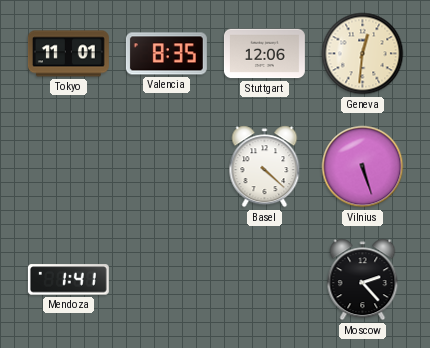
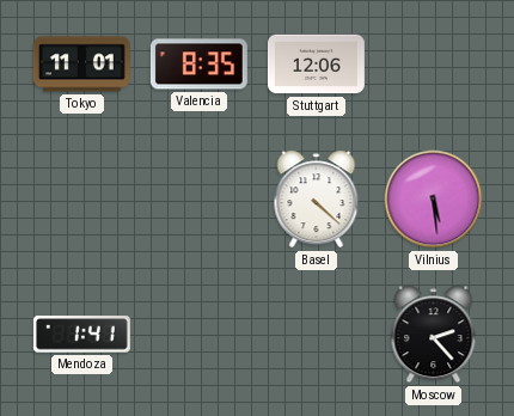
Geneva: 12:31 -> none (363, 54)
Vilnius: 5:27 -> 5:29 (434, 200)
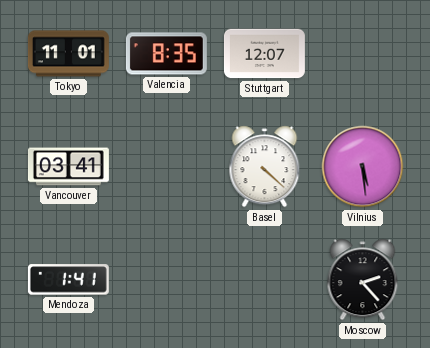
Stuttgart: 12:06 -> 12:07 (264, 54)
Vancouver: none -> 03:41 (68, 167)
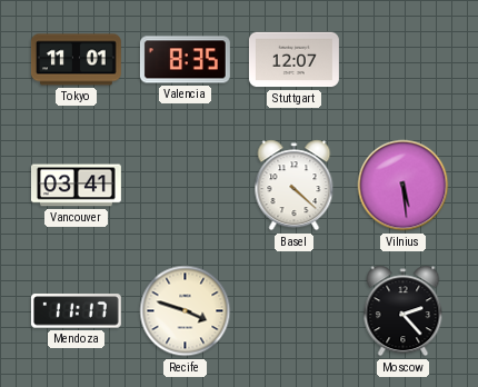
Mendoza: 1:41 -> 11:17 (76, 311)
Recife: none -> 3:48 (186, 311)
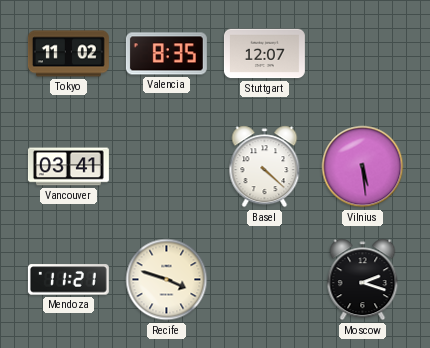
Tokyo: 11:01 -> 11:02 (68, 54)
Mendoza: 11:17 -> 11:21 (68, 280)
Moscow: 2:23 -> 2:18 (363, 280)
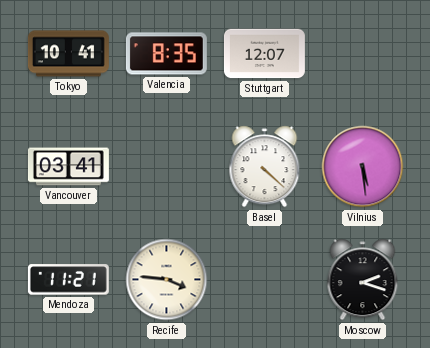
Tokyo: 11:02 -> 10:41 (68, 54)
Recife: 3:48 -> 3:46 (167, 280)
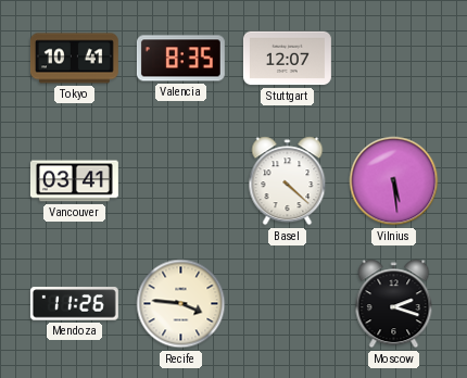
Mendoza: 11:21 -> 11:26 (74, 304)
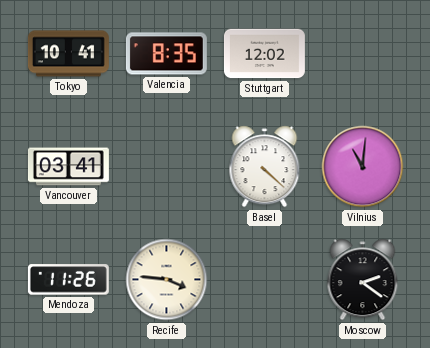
Stuttgart: 12:07 -> 12:02 (264, 54)
Vilnius: 5:29 -> 11:01 (363, 167)
Moscow: 2:18 -> 2:21 (363, 280)
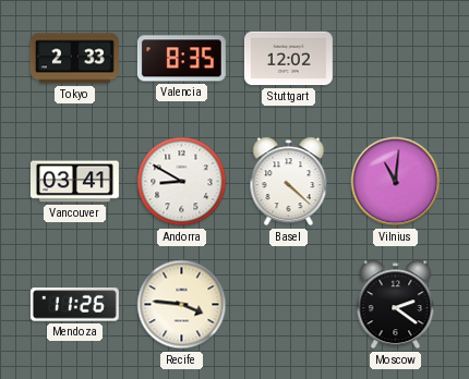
Tokyo: 10:41 -> 2:33 (74, 59)
Andorra: none -> 8:50 (182, 182)
